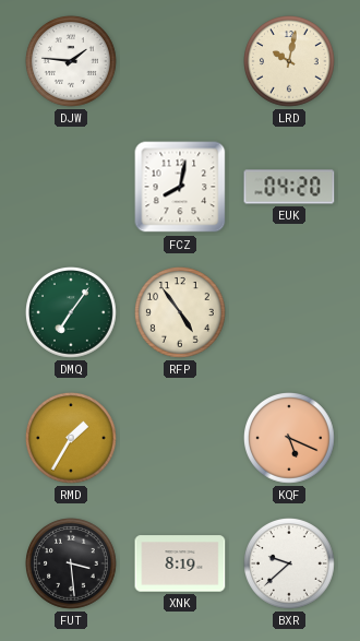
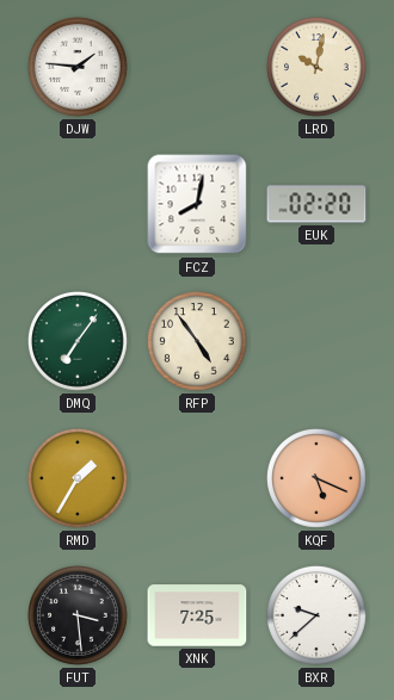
EUK: 04:20 -> 02:20 (316, 204)
XNK: 8:19 -> 7:25 (197, 615)
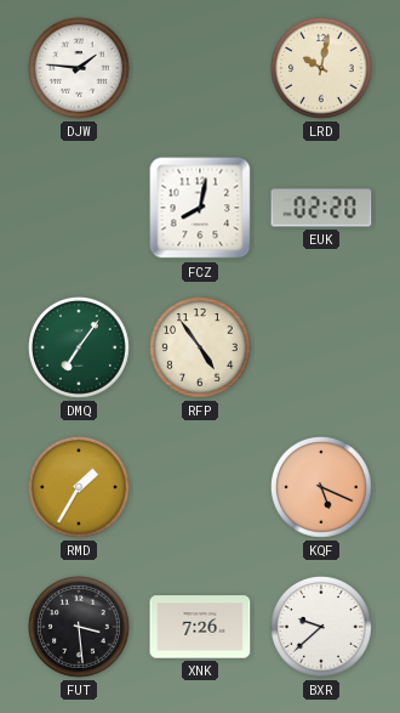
XNK: 7:25 -> 7:26 (200, 627)
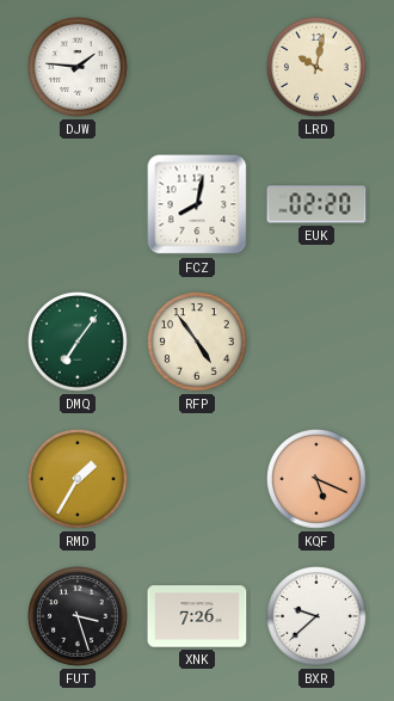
FUT: 3:29 -> 3:27 (79, 617)
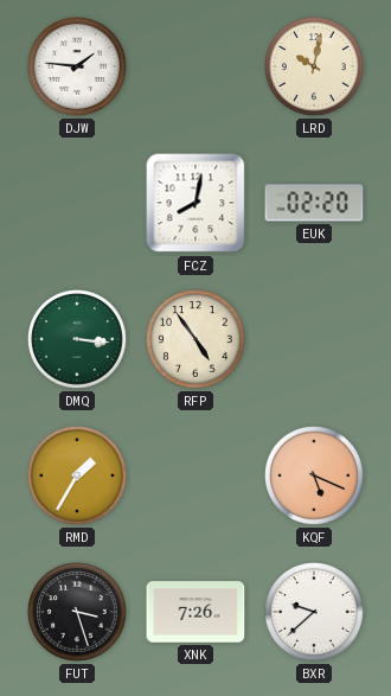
DMQ: 7:06 -> 3:16 (78, 340)
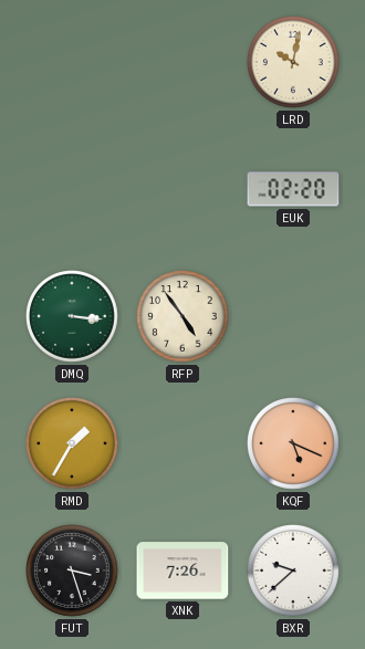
DJW: 1:46 -> none (78, 68)
FCZ: 8:02 -> none (195, 203)
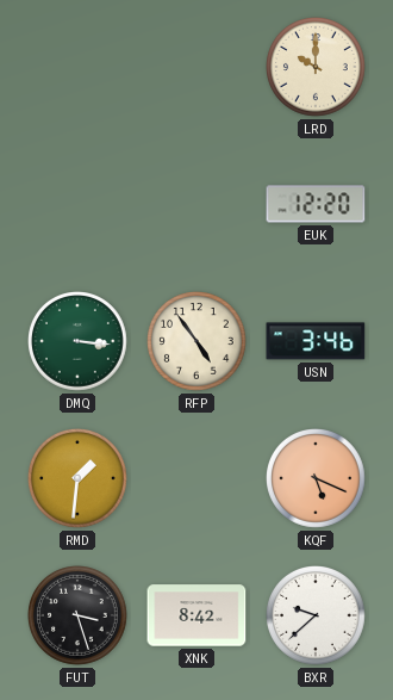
LRD: 10:02 -> 10:00 (317, 68)
EUK: 02:20 -> 12:20 (316, 204)
USN: none -> 3:46 (316, 341)
RMD: 1:35 -> 1:31 (79, 479)
XNK: 7:26 -> 8:42 (196, 615)
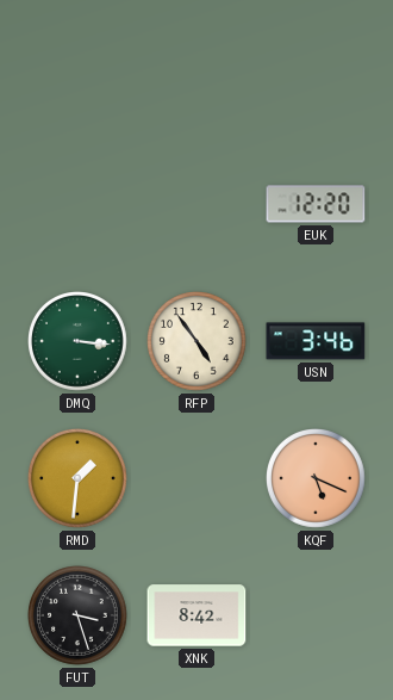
LRD: 10:00 -> none (317, 68)
BXR: 9:38 -> none (317, 617)
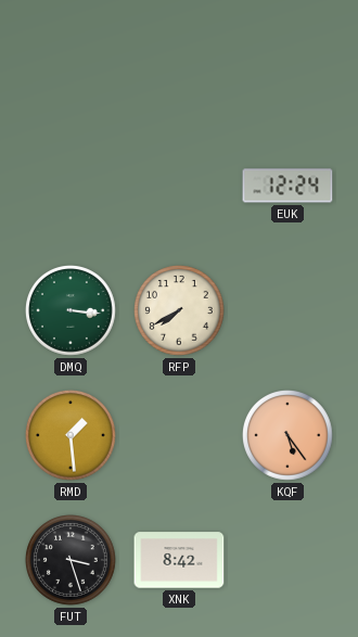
EUK: 12:20 -> 12:24 (287, 186)
RFP: 4:54 -> 7:40 (180, 311)
USN: 3:46 -> none (316, 341)
RMD: 1:31 -> 1:29 (72, 436)
KQF: 5:19 -> 5:24 (289, 436)
